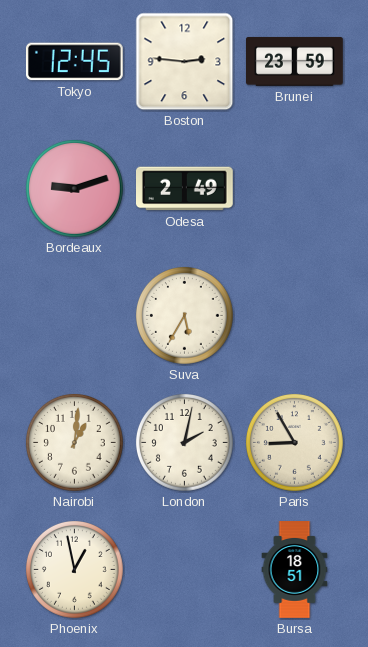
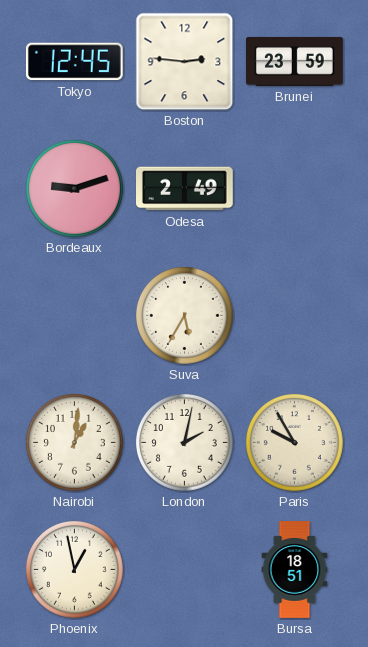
Paris: 8:55 -> 9:55 (294, 442)
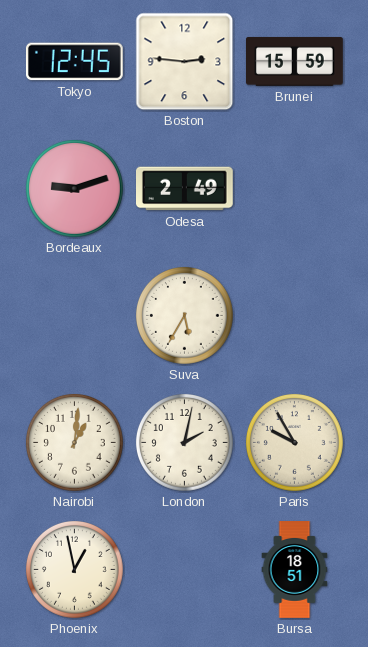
Brunei: 23:59 -> 15:59 (295, 61)
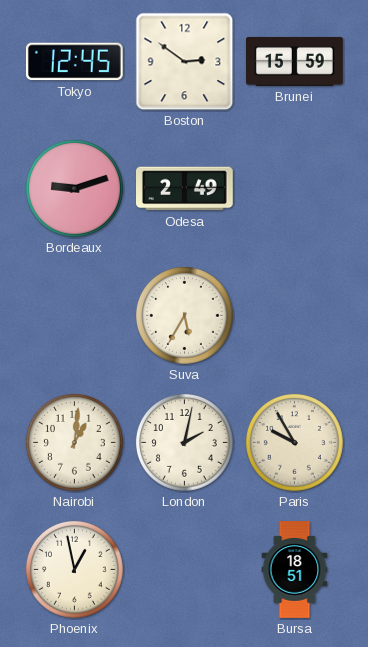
Boston: 2:46 -> 2:51 (185, 62)
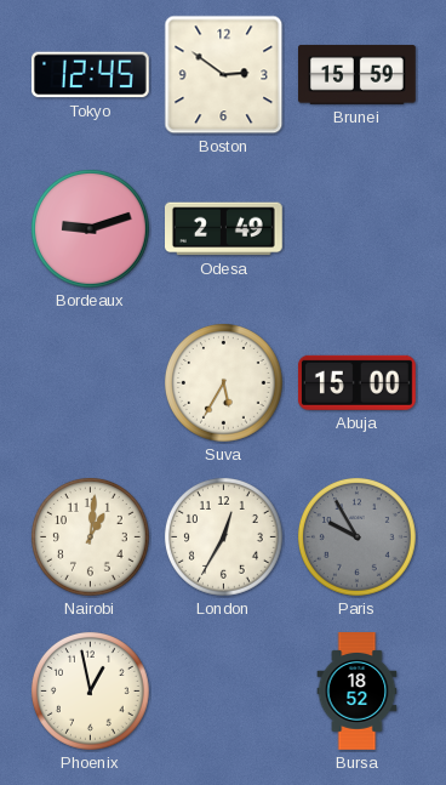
Abuja: none -> 15:00 (356, 382)
London: 2:02 -> 12:35 (223, 536)
Paris dial: cream -> grey (356, 536)
Bursa: 18:51 -> 18:52 (358, 692)
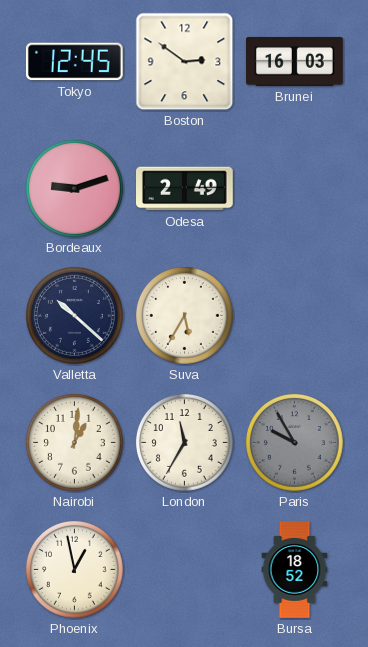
Brunei: 15:59 -> 16:03 (295, 61)
Valletta: none -> 10:22 (74, 315)
Abuja: 15:00 -> none (356, 382)
London: 12:35 -> 11:35 (184, 442)
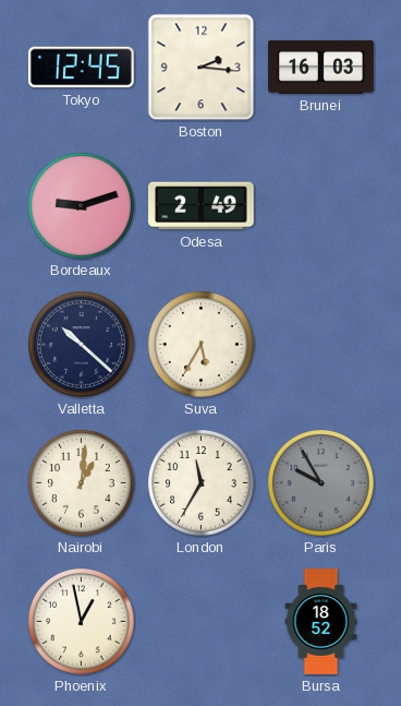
Boston: 2:51 -> 2:16 (202, 68)
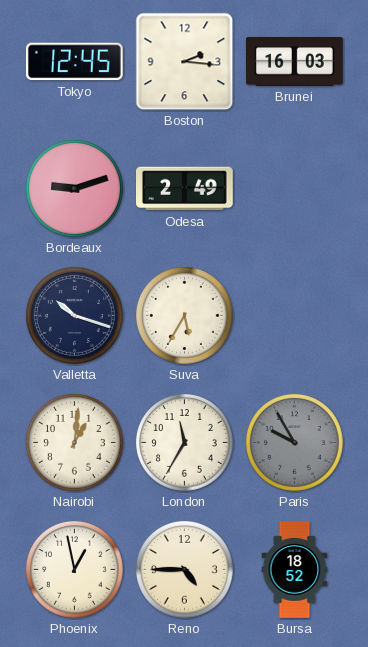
Valletta: 10:22 -> 10:18 (74, 315)
Reno: none -> 4:45 (184, 569)
